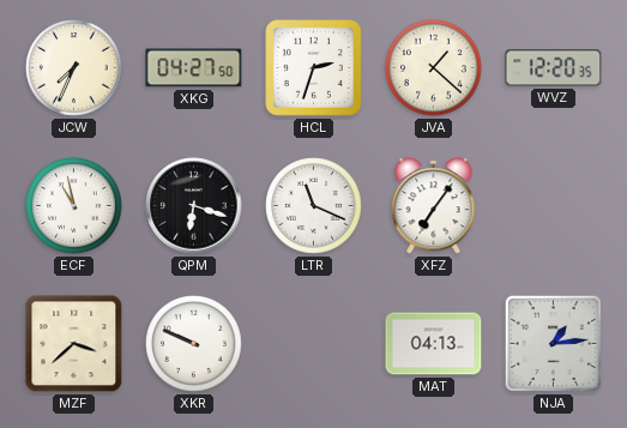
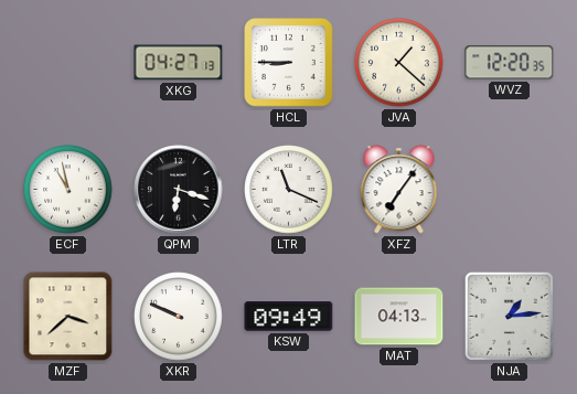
JCW: 7:34 -> none (74, 68)
XKG: 04:27:50 -> 04:27:13 (179, 63)
HCL: 2:33 -> 8:45 (289, 63)
KSW: none -> 09:49 (289, 317)
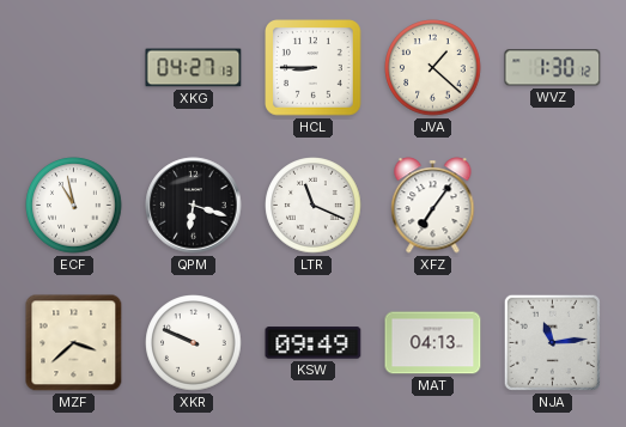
WVZ: 12:20 -> 1:30 (553, 68)
NJA: 1:14 -> 11:14 (552, 342)
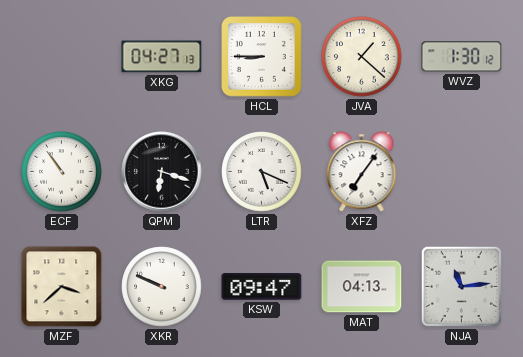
ECF: 10:58 -> 10:54 (62, 172)
LTR: 11:19 -> 5:19 (262, 172)
KSW: 09:49 -> 09:47 (262, 287)
